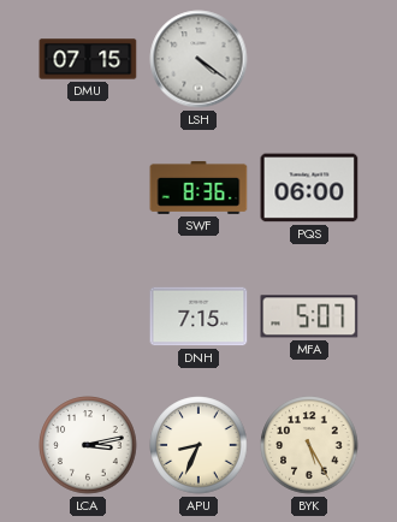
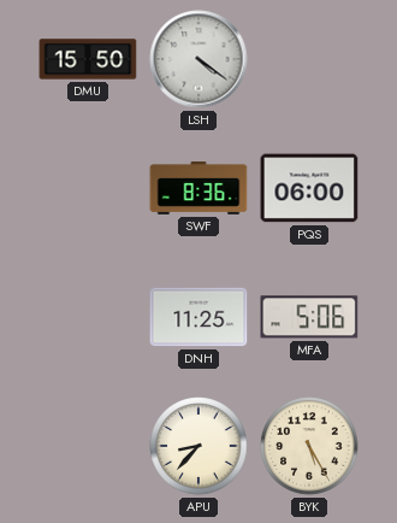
DMU: 07:15 -> 15:50 (88, 59)
DNH: 7:15 -> 11:25 (198, 317)
MFA: 5:07 -> 5:06 (309, 317)
LCA: 3:13 -> none (88, 445)
APU: 8:34 -> 8:37 (198, 446)
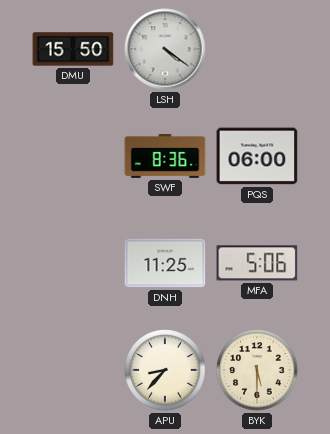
BYK: 5:25 -> 5:30 (257, 370)
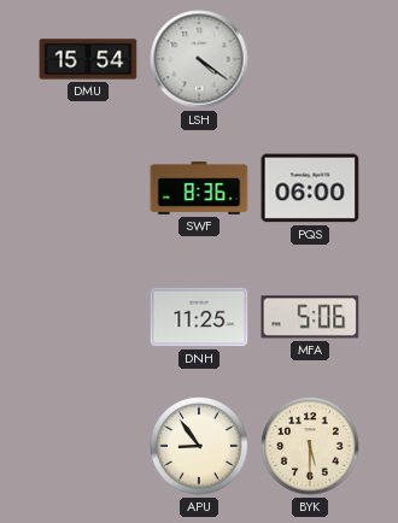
DMU: 15:50 -> 15:54 (88, 59)
APU: 8:37 -> 8:54 (199, 446)
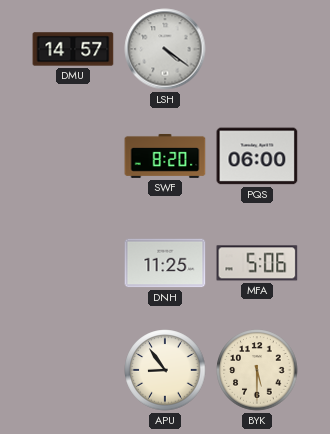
DMU: 15:54 -> 14:57 (73, 49)
SWF: 8:36 -> 8:20 (165, 156)
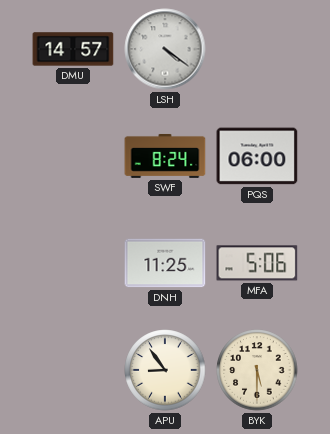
SWF: 8:20 -> 8:24 (165, 156)
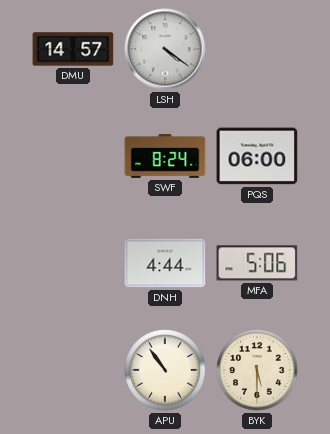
DNH: 11:25 -> 4:44 (165, 263)
APU: 8:54 -> 10:54 (165, 370)
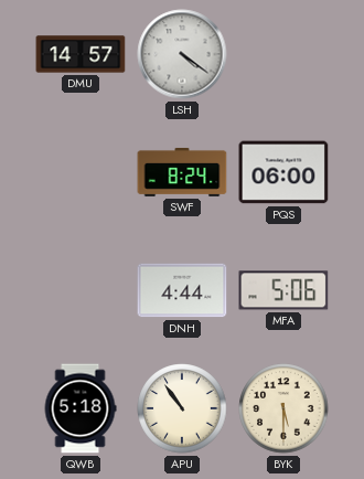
QWB: none -> 5:18 (81, 408)
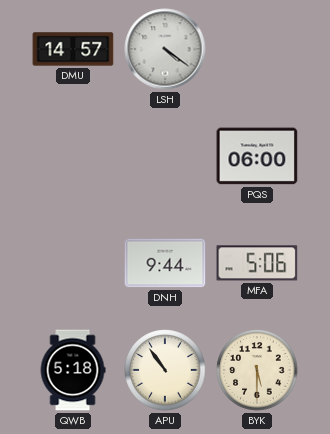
SWF: 8:24 -> none (182, 172)
DNH: 4:44 -> 9:44 (165, 263)
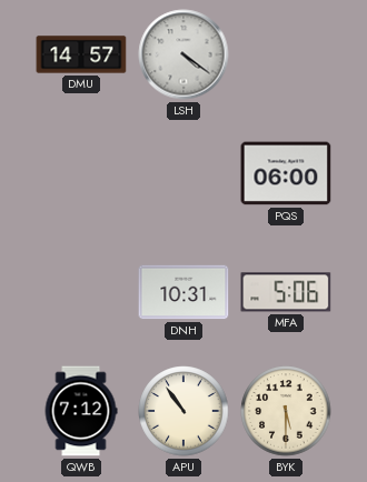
DNH: 9:44 -> 10:31 (183, 292)
QWB: 5:18 -> 7:12 (81, 411)
